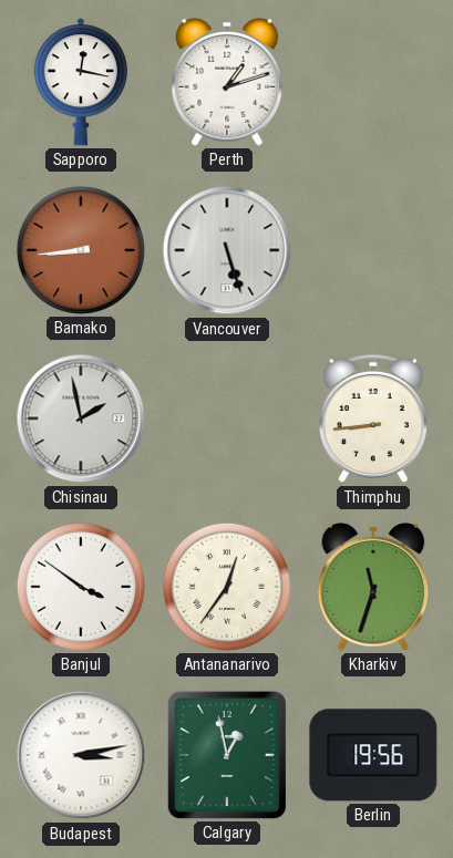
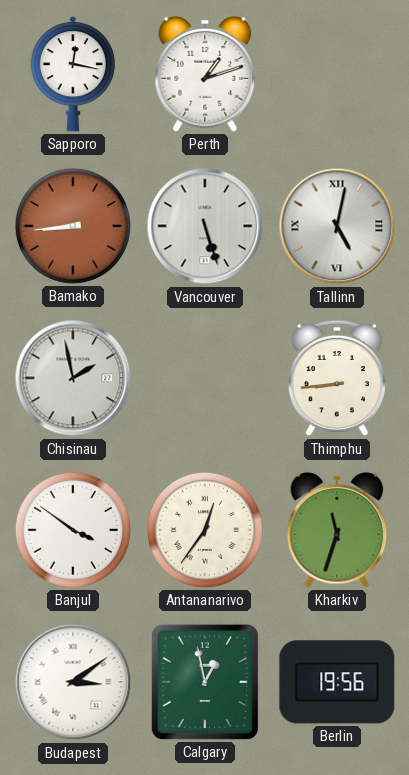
Tallinn: none -> 5:02 (337, 226)
Budapest: 3:13 -> 3:09 (73, 682)
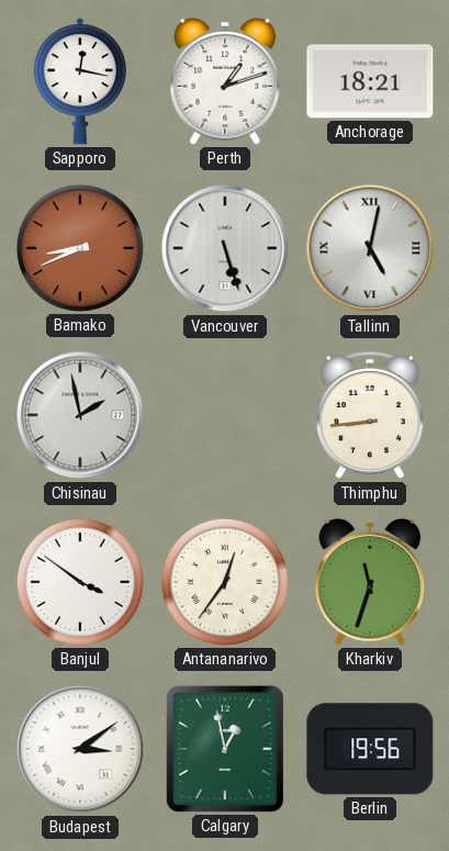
Anchorage: none -> 18:21 (370, 81)
Bamako: 8:44 -> 8:41 (80, 248)
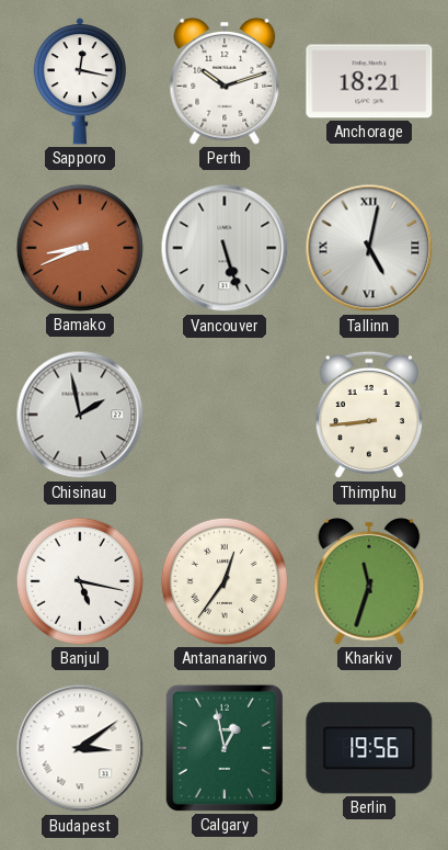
Perth: 1:12 -> 10:12 (225, 81)
Banjul: 3:51 -> 5:17 (80, 581)
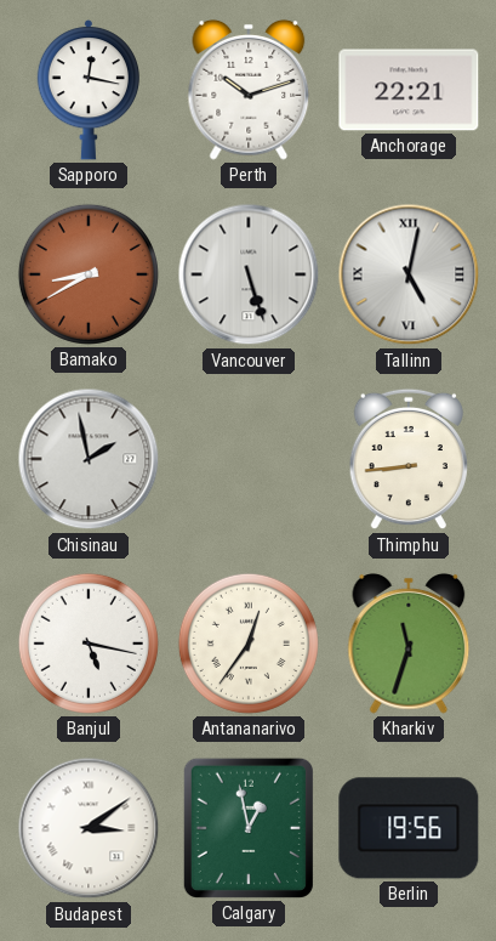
Anchorage: 18:21 -> 22:21 (409, 90)
Bamako: 8:41 -> 8:40 (89, 274)
